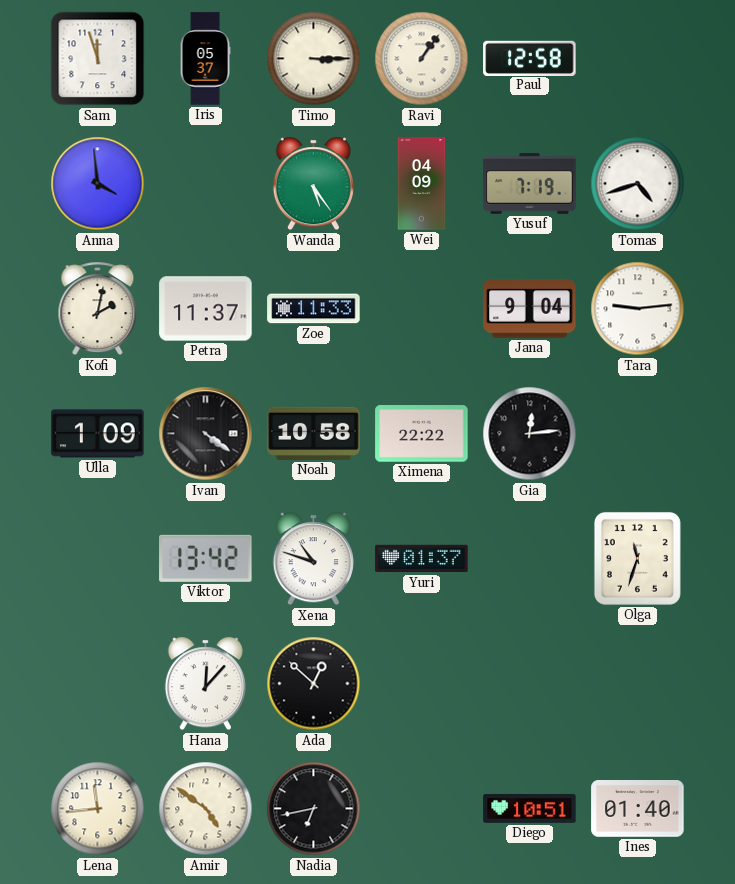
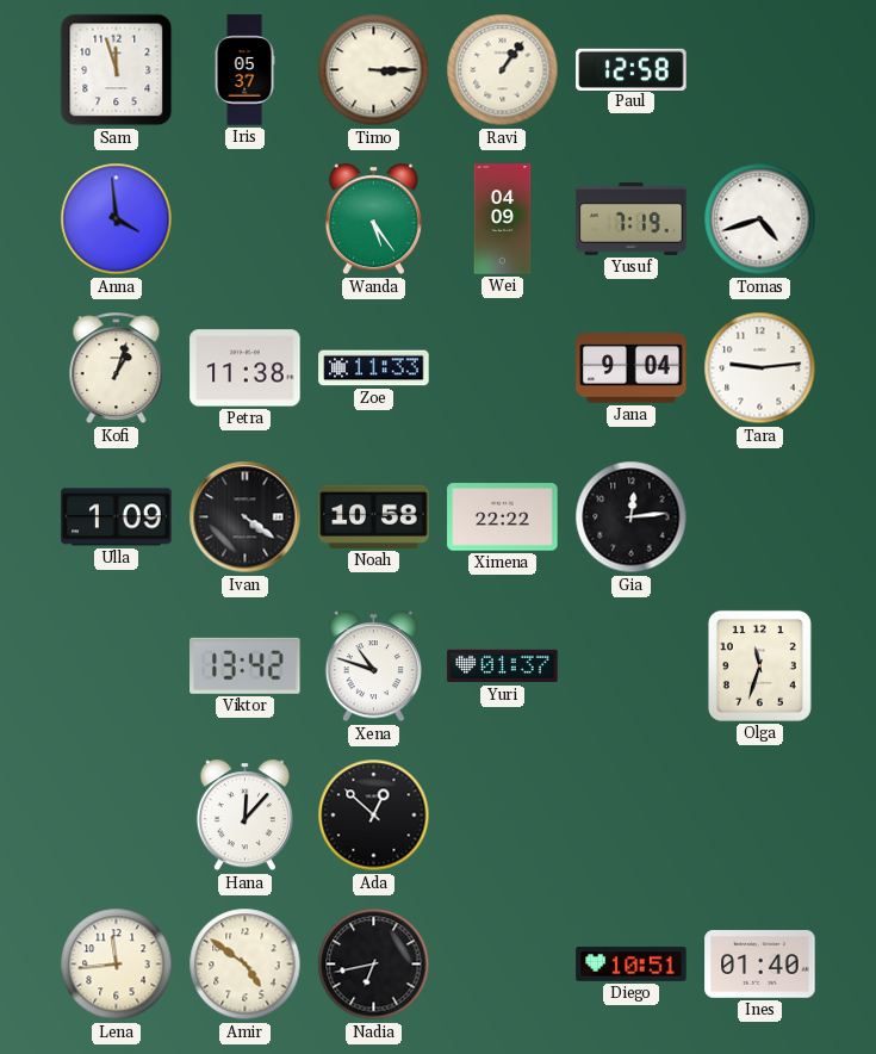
Kofi: 2:02 -> 1:03 (117, 368)
Petra: 11:37 -> 11:38 (246, 368)
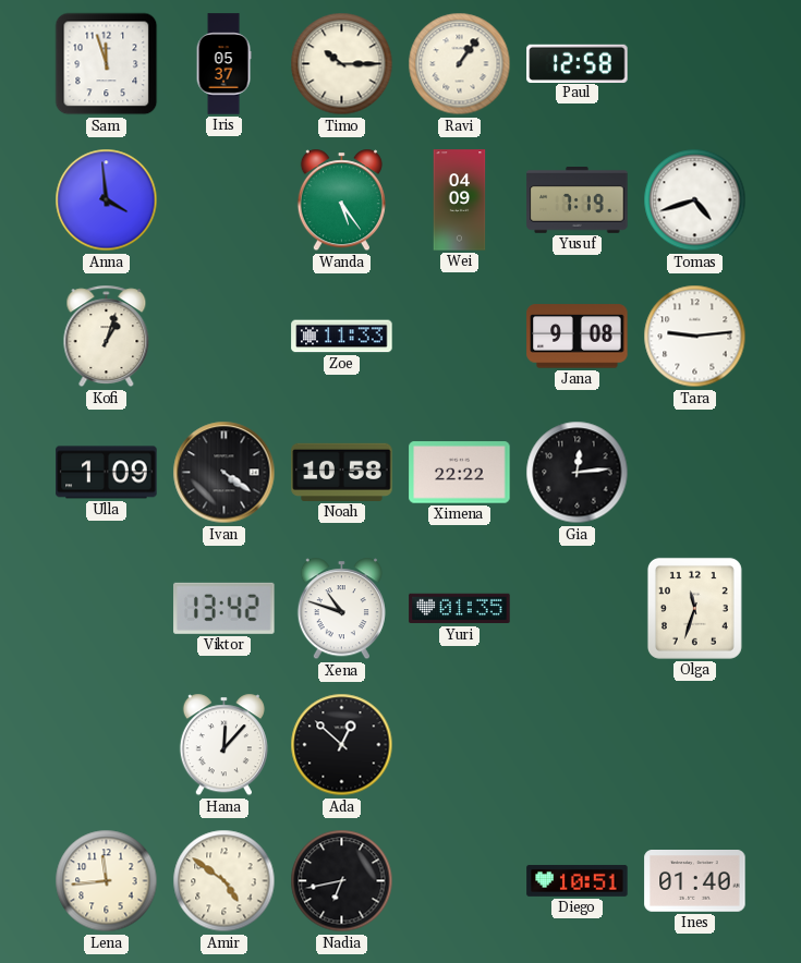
Timo: 3:15 -> 10:15 (342, 64)
Petra: 11:38 -> none (246, 368)
Jana: 9:04 -> 9:08 (578, 337)
Yuri: 01:37 -> 01:35 (460, 609)
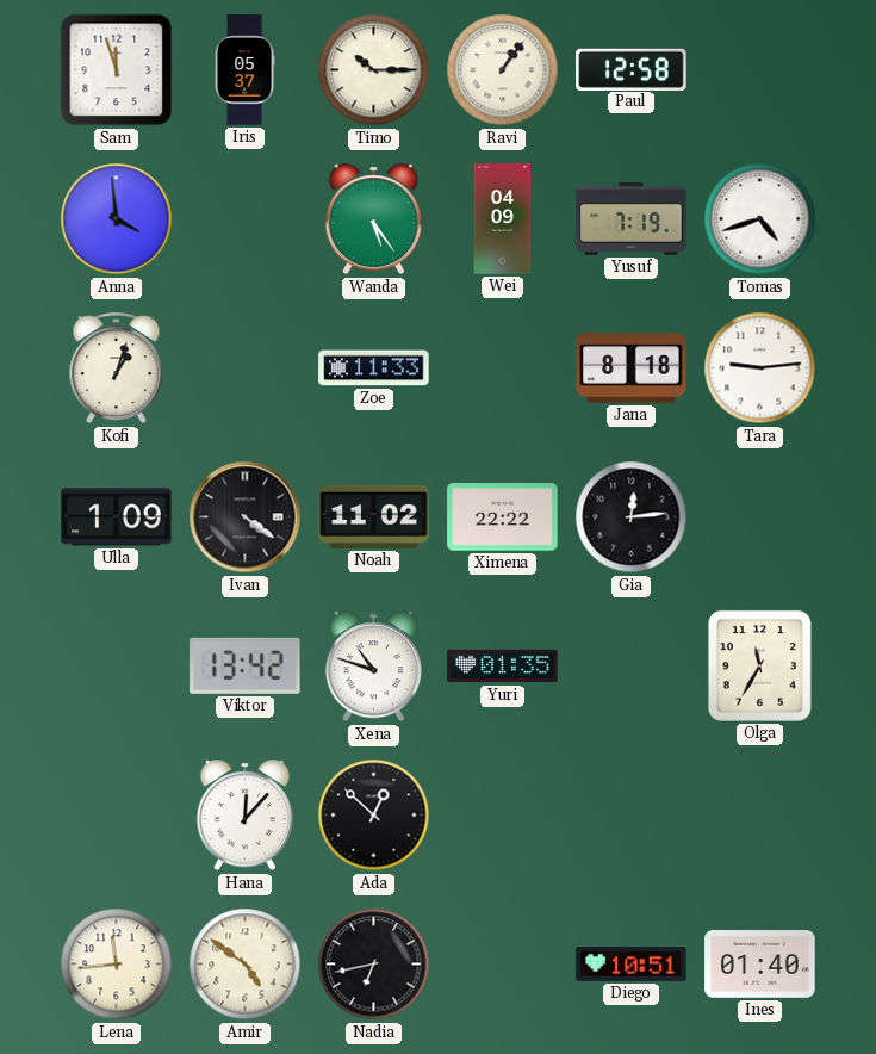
Jana: 9:08 -> 8:18 (632, 368)
Noah: 10:58 -> 11:02 (374, 516)
Olga: 11:33 -> 11:35 (759, 665)
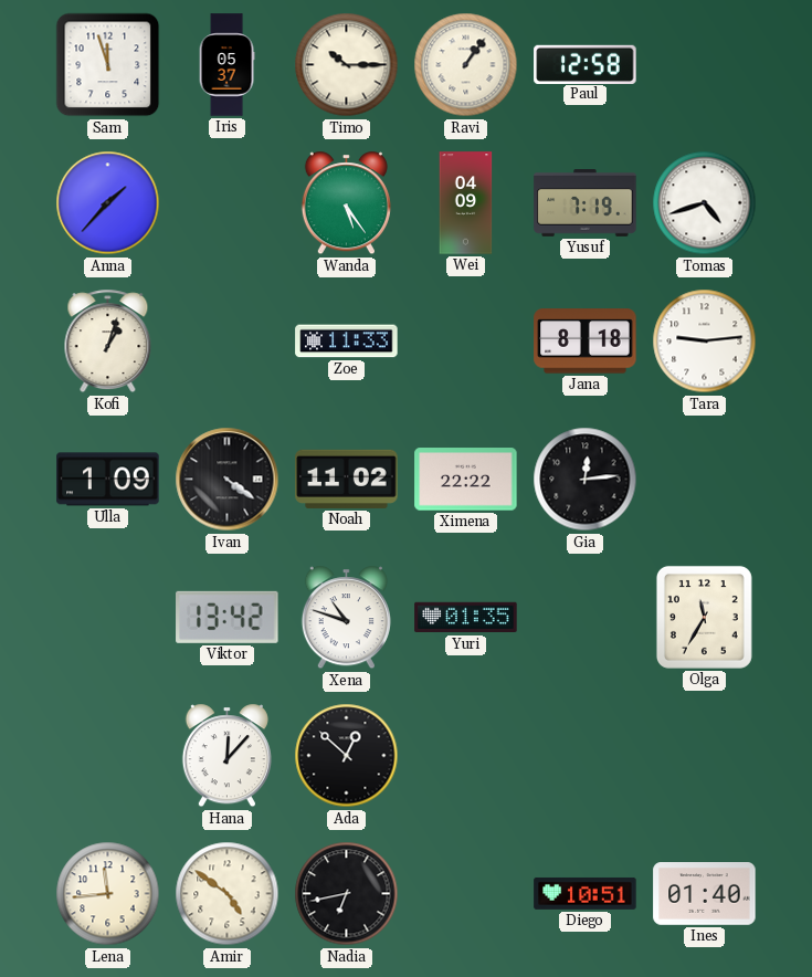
Anna: 3:59 -> 1:37 (108, 203)
